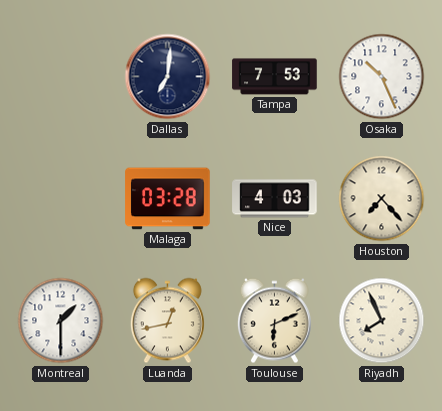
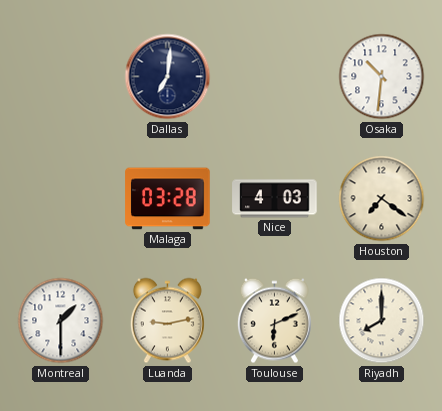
Tampa: 7:53 -> none (275, 77)
Osaka: 10:26 -> 10:31 (382, 77)
Houston: 7:23 -> 7:21 (382, 199)
Luanda: 12:43 -> 9:13 (167, 321)
Riyadh: 7:56 -> 8:00 (382, 321)
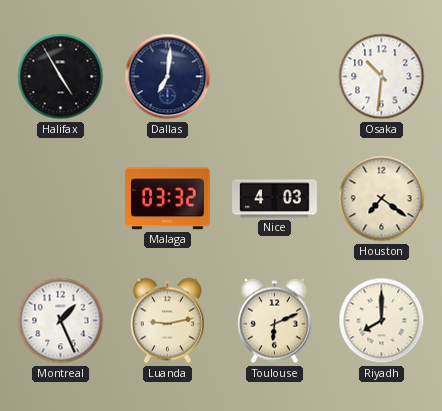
Halifax: none -> 4:55 (61, 77)
Malaga: 03:28 -> 03:32 (168, 199)
Montreal: 1:30 -> 1:26 (61, 321)
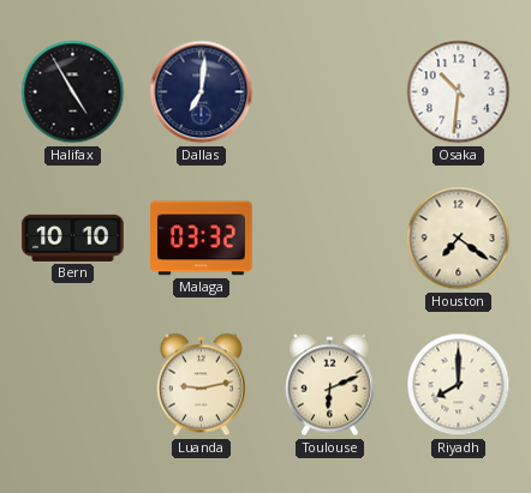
Bern: none -> 10:10 (73, 238)
Nice: 4:03 -> none (275, 199)
Montreal: 1:26 -> none (61, 321)
